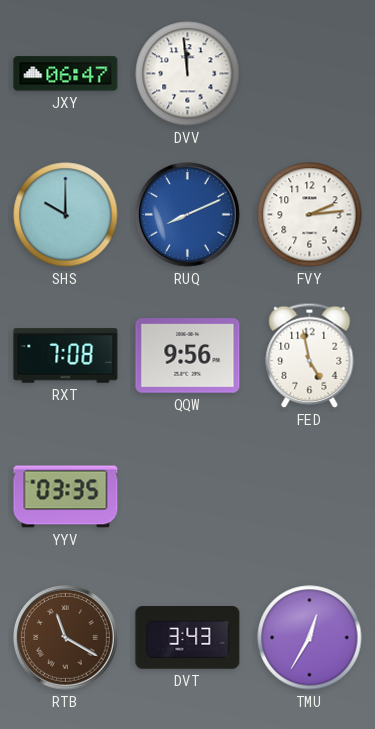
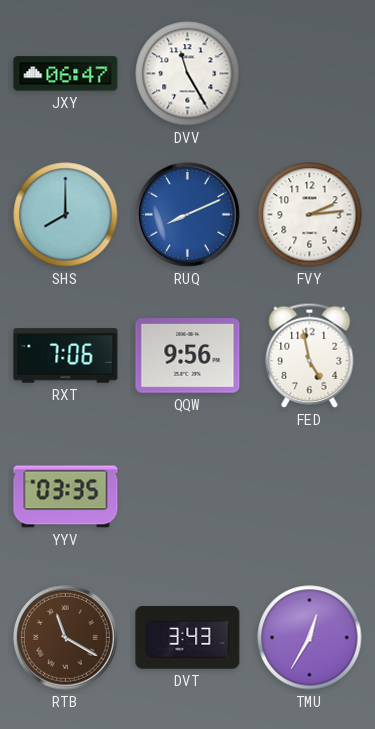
DVV: 11:59 -> 11:25 (188, 74)
SHS: 10:00 -> 8:00 (66, 215)
RXT: 7:08 -> 7:06 (66, 356)
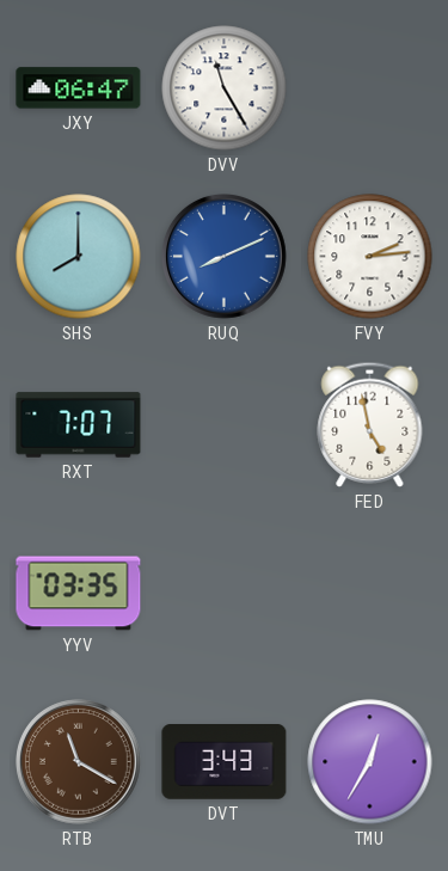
RXT: 7:06 -> 7:07 (79, 425)
QQW: 9:56 -> none (188, 356)
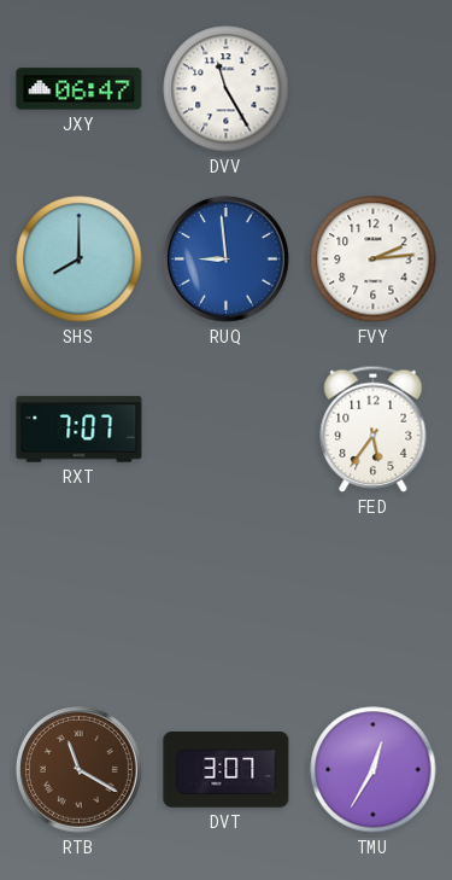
RUQ: 8:11 -> 8:59 (227, 260)
FED: 4:58 -> 5:36 (374, 429)
YYV: 03:35 -> none (79, 594)
DVT: 3:43 -> 3:07 (227, 770)
